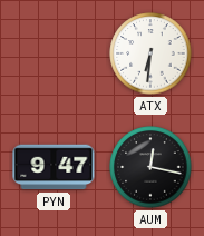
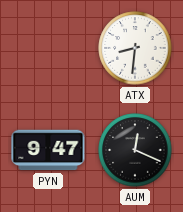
ATX: 6:31 -> 8:31 (135, 48)
AUM: 12:17 -> 12:19 (135, 150)
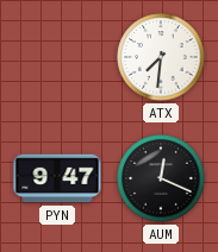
ATX: 8:31 -> 7:31 (161, 57)
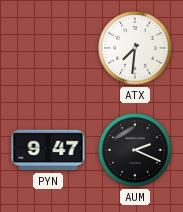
AUM: 12:19 -> 2:19 (135, 150)
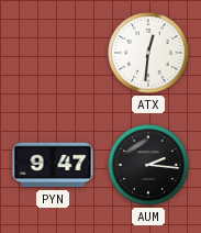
ATX: 7:31 -> 12:31 (148, 53)
AUM: 2:19 -> 2:16 (148, 165)
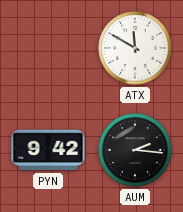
ATX: 12:31 -> 11:50 (135, 48)
PYN: 9:47 -> 9:42 (48, 150)
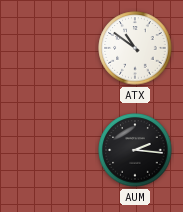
ATX: 11:50 -> 10:51 (135, 48)
PYN: 9:42 -> none (48, 150)
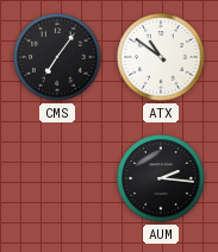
CMS: none -> 7:06 (57, 57)
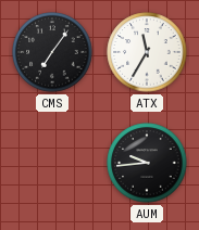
ATX: 10:51 -> 11:35 (147, 52)
AUM: 2:16 -> 9:44 (147, 163)
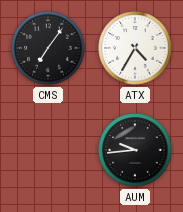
ATX: 11:35 -> 4:35 (135, 48)
